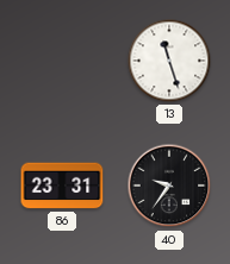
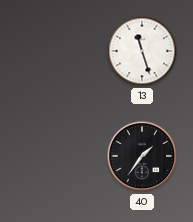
86: 23:31 -> none (62, 186)
40: 9:36 -> 1:36 (142, 156)
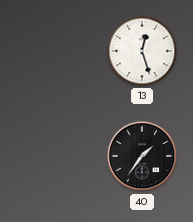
13: 11:27 -> 12:27 (142, 51)
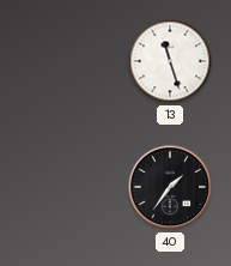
13: 12:27 -> 11:27 (170, 61)
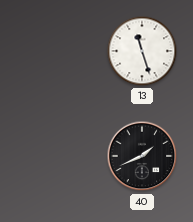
40: 1:36 -> 1:41 (142, 156)
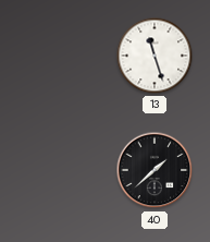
40: 1:41 -> 1:38 (155, 170)
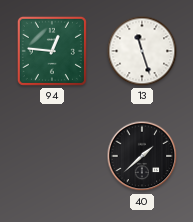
94: none -> 12:46 (52, 51)
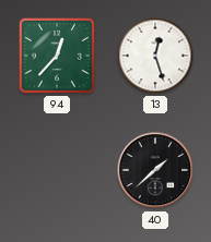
94: 12:46 -> 12:37 (57, 56)
13: 11:27 -> 12:27 (155, 56)
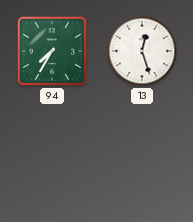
94: 12:37 -> 7:35 (52, 51)
40: 1:38 -> none (155, 170)
